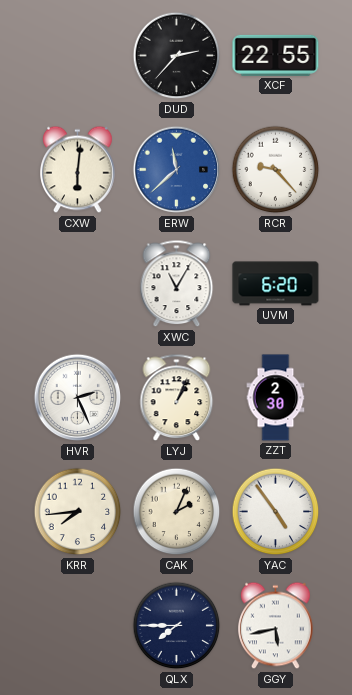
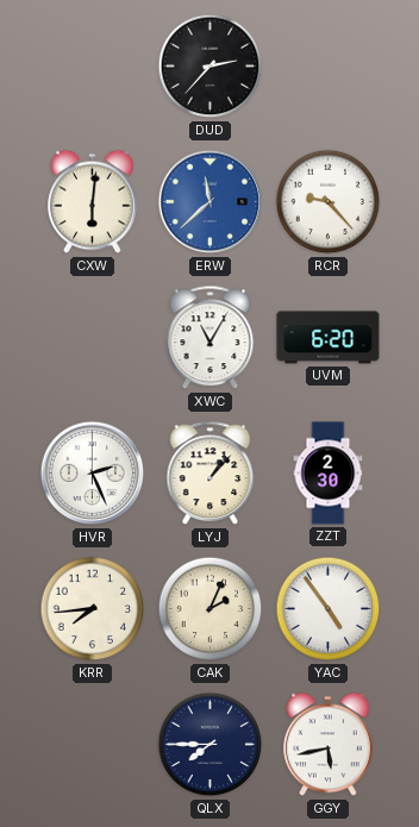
XCF: 22:55 -> none (276, 55)
LYJ: 1:04 -> 1:07 (211, 474)
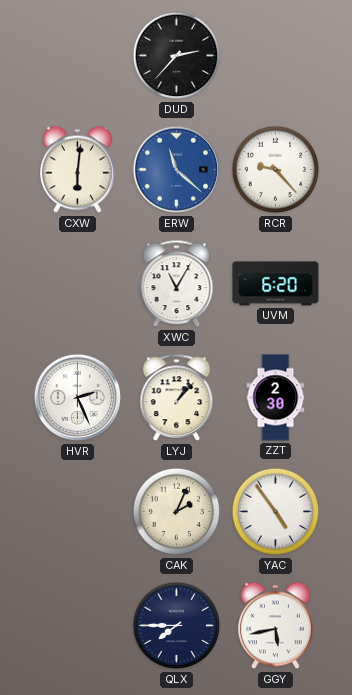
ERW: 11:38 -> 11:22 (177, 170)
KRR: 7:44 -> none (93, 609)
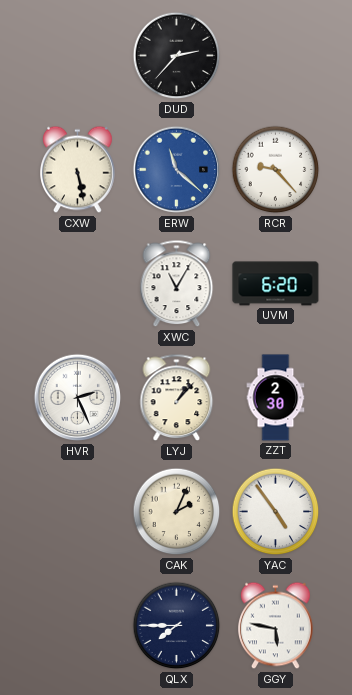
CXW: 6:01 -> 5:28 (78, 170)
GGY: 5:43 -> 5:47 (276, 626)
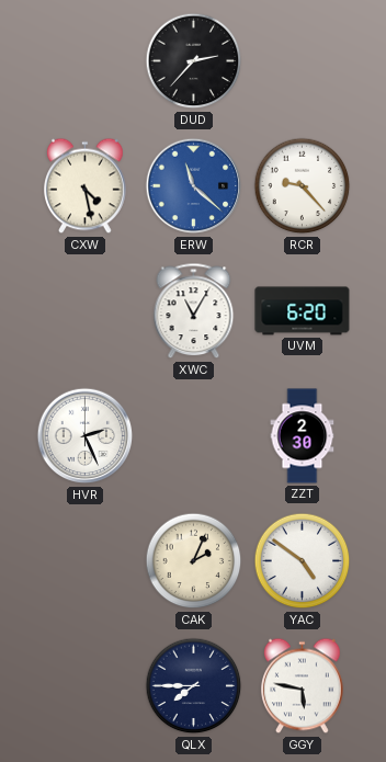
CXW: 5:28 -> 4:28 (86, 186)
LYJ: 1:07 -> none (177, 398)
YAC: 4:54 -> 4:51 (303, 561)
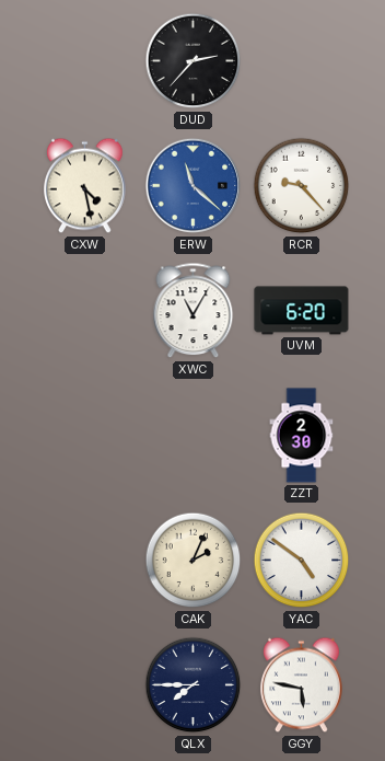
HVR: 2:26 -> none (86, 436)
